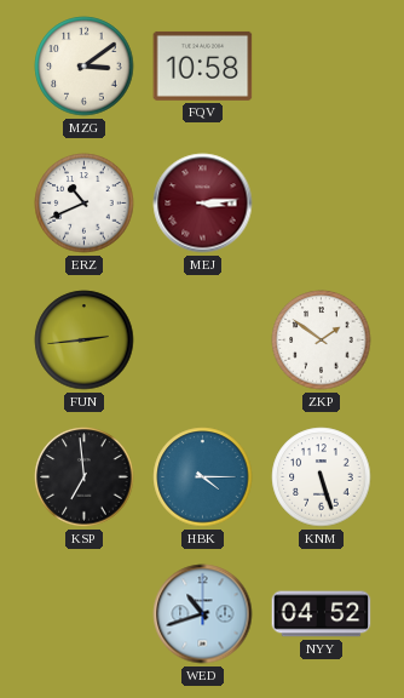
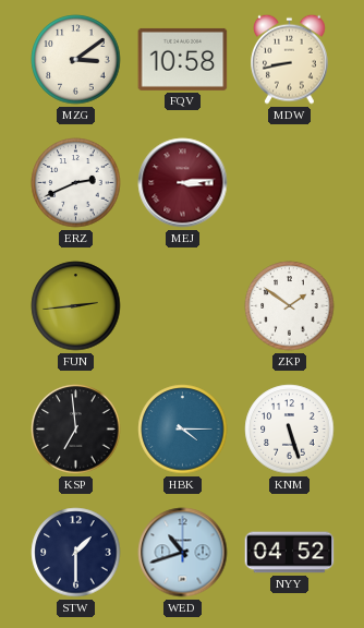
MDW: none -> 8:43 (290, 59)
ERZ: 10:41 -> 2:41 (76, 183)
STW: none -> 1:30 (76, 553)
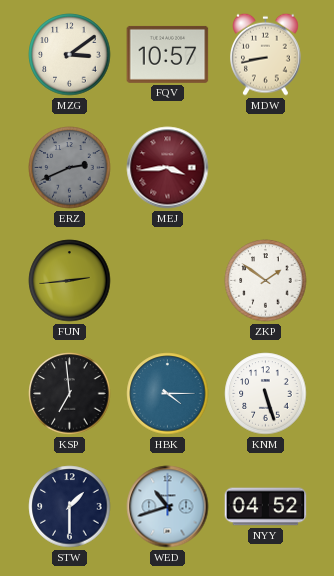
FQV: 10:58 -> 10:57 (168, 54)
ERZ dial: white -> grey (70, 168)
MEJ: 3:14 -> 3:44 (168, 168)
